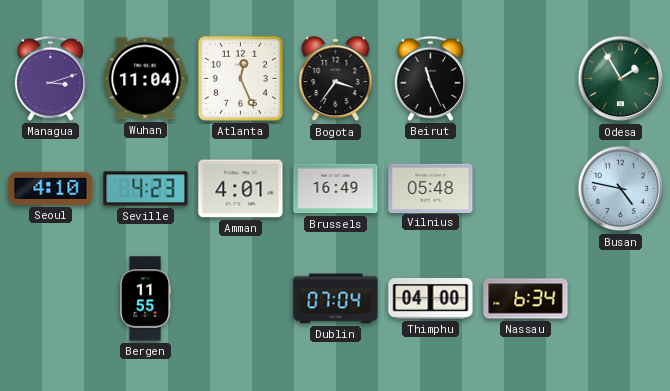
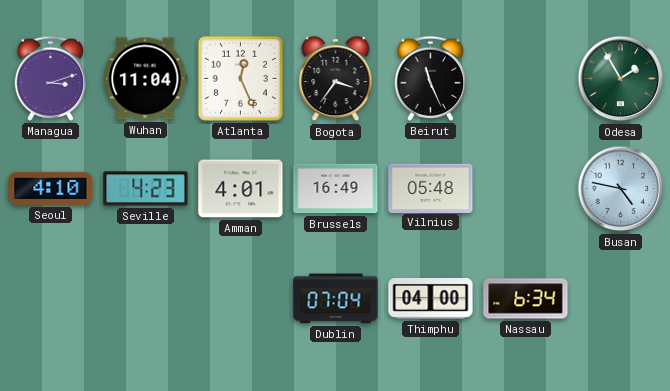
Bergen: 11:55 -> none (145, 299)
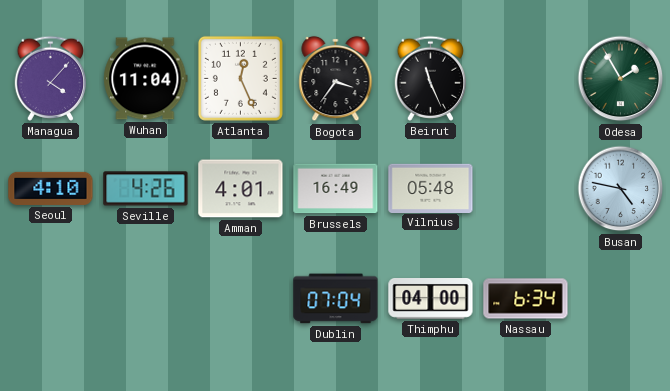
Managua: 3:12 -> 4:07 (50, 78)
Seville: 4:23 -> 4:26 (146, 189)
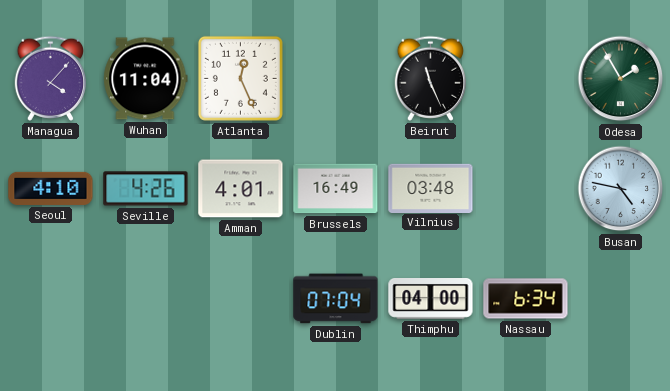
Bogota: 3:36 -> none (336, 79)
Vilnius: 05:48 -> 03:48 (431, 188)
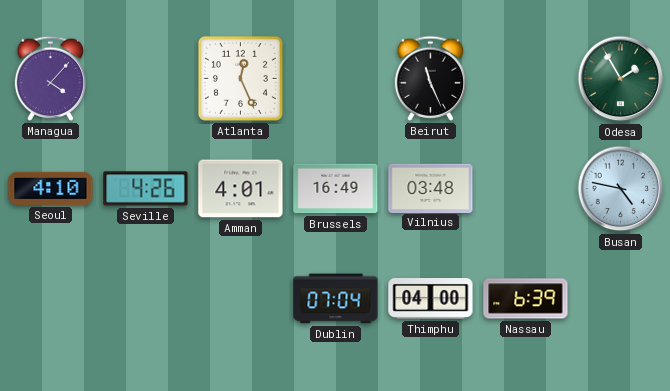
Wuhan: 11:04 -> none (146, 79)
Nassau: 6:34 -> 6:39 (526, 299)
